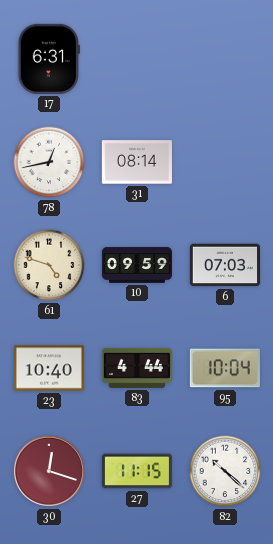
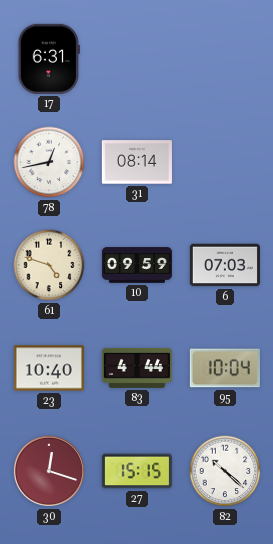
27: 11:15 -> 15:15 (137, 471)
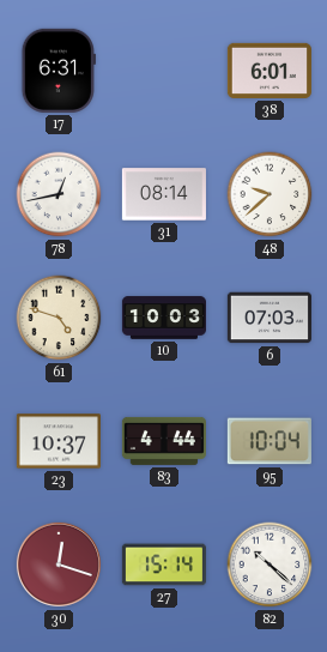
38: none -> 6:01 (270, 71)
48: none -> 9:38 (270, 194)
10: 09:59 -> 10:03 (163, 318)
23: 10:40 -> 10:37 (59, 441)
27: 15:15 -> 15:14 (164, 565)
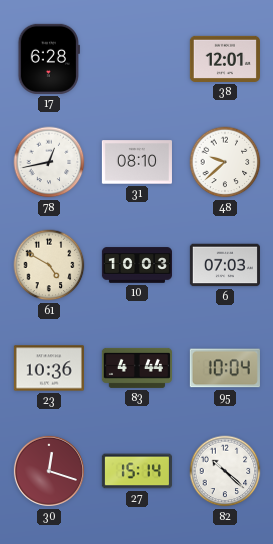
17: 6:31 -> 6:28 (49, 59)
38: 6:01 -> 12:01 (225, 59)
31: 08:14 -> 08:10 (137, 162)
61: 4:48 -> 4:50 (49, 265)
23: 10:37 -> 10:36 (49, 368)
